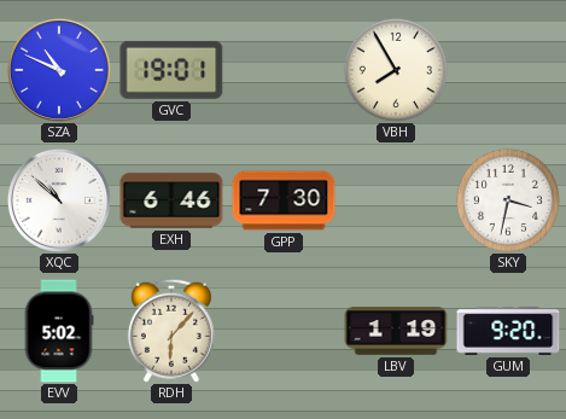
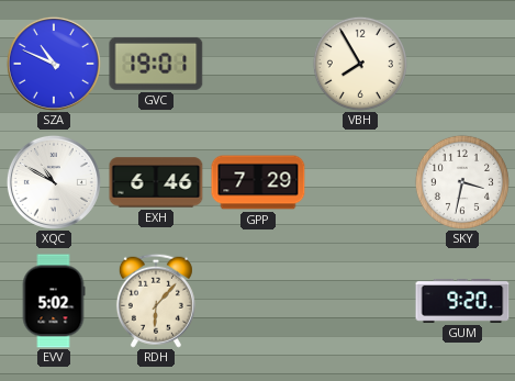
XQC: 10:52 -> 10:50 (54, 182)
GPP: 7:30 -> 7:29 (258, 182)
LBV: 1:19 -> none (396, 331)
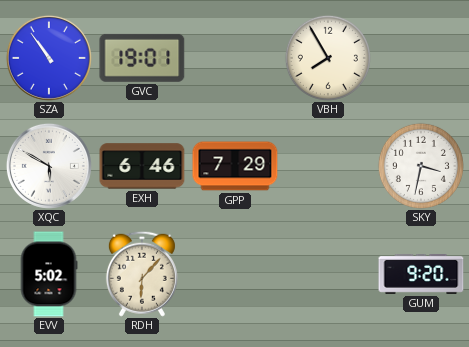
SZA: 10:49 -> 10:54 (49, 58)
XQC: 10:50 -> 5:50 (49, 166)
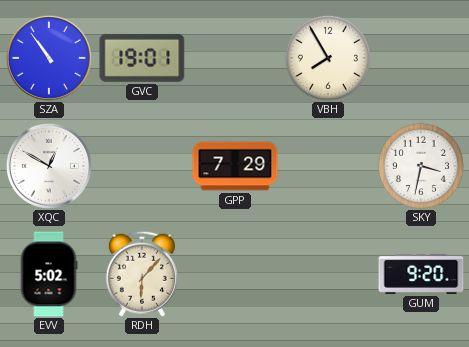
XQC: 5:50 -> 12:50 (49, 166)
EXH: 6:46 -> none (142, 166)
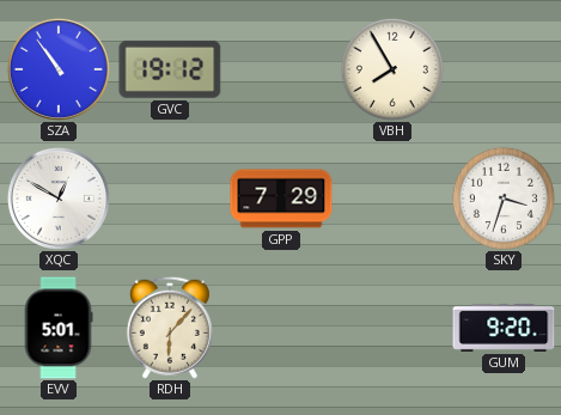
GVC: 19:01 -> 19:12 (170, 69)
SKY: 3:32 -> 3:33 (504, 199)
EVV: 5:02 -> 5:01 (59, 328)
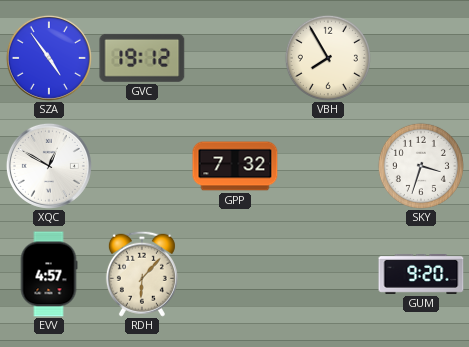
SZA: 10:54 -> 4:54 (49, 58)
GPP: 7:29 -> 7:32 (235, 166)
EVV: 5:01 -> 4:57 (49, 274)
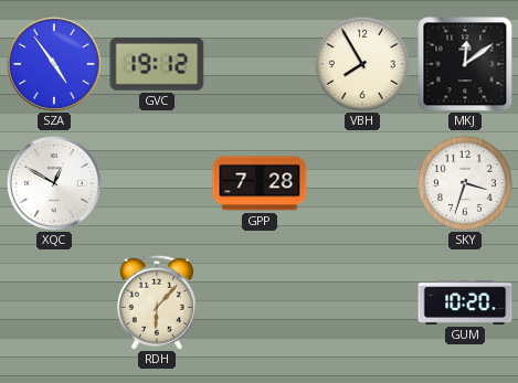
MKJ: none -> 12:09 (465, 64)
GPP: 7:32 -> 7:28 (260, 183)
EVV: 4:57 -> none (49, 274)
GUM: 9:20 -> 10:20 (465, 302)
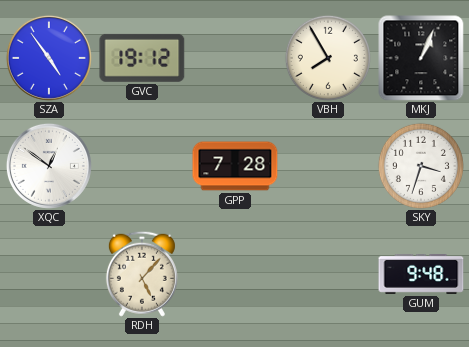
MKJ: 12:09 -> 1:04 (421, 58)
XQC: 12:50 -> 12:51 (49, 166)
RDH: 6:07 -> 5:07 (142, 274)
GUM: 10:20 -> 9:48 (421, 274)
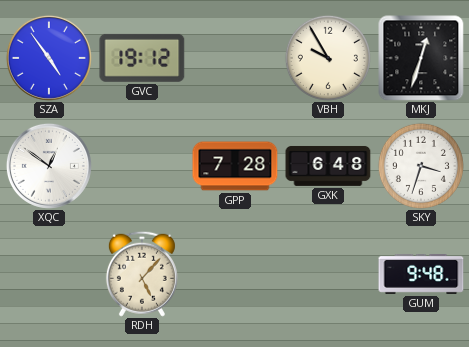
VBH: 7:55 -> 9:55 (328, 58)
MKJ: 1:04 -> 12:33 (421, 58)
GXK: none -> 6:48 (328, 166)
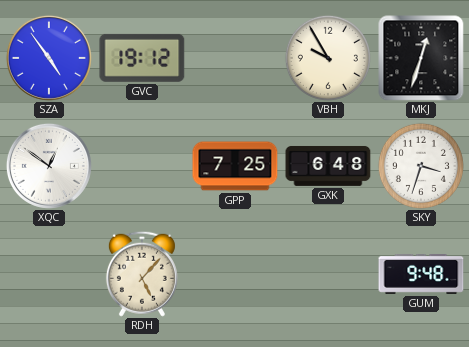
GPP: 7:28 -> 7:25 (235, 166)
